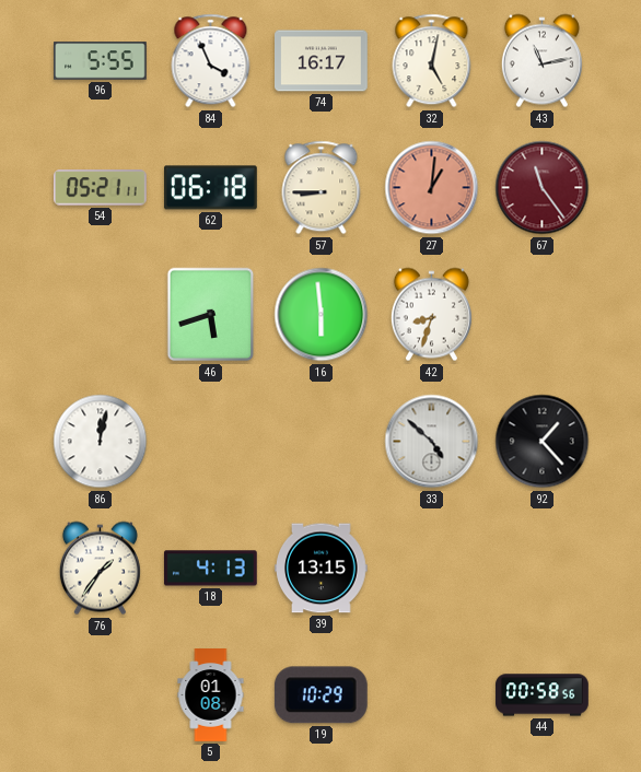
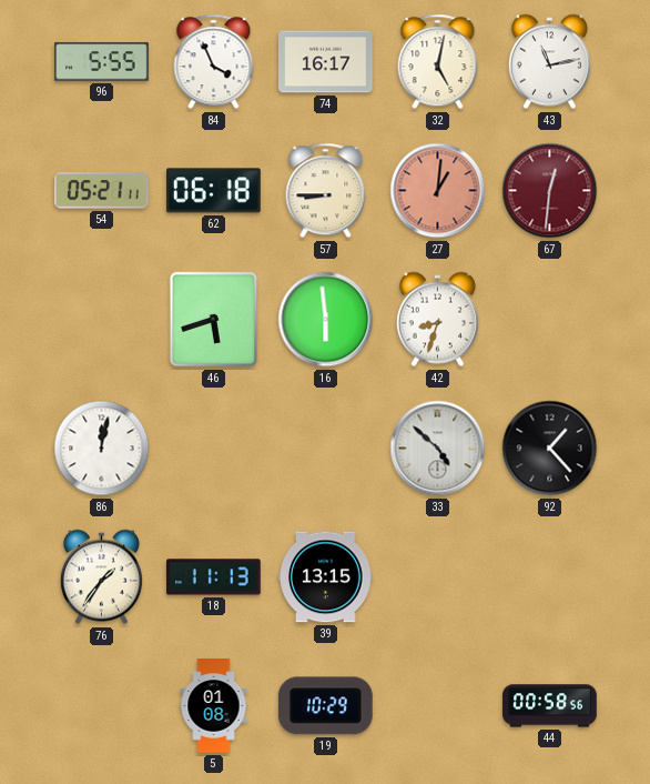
67: 11:24 -> 12:31 (550, 191)
18: 4:13 -> 11:13 (213, 577)
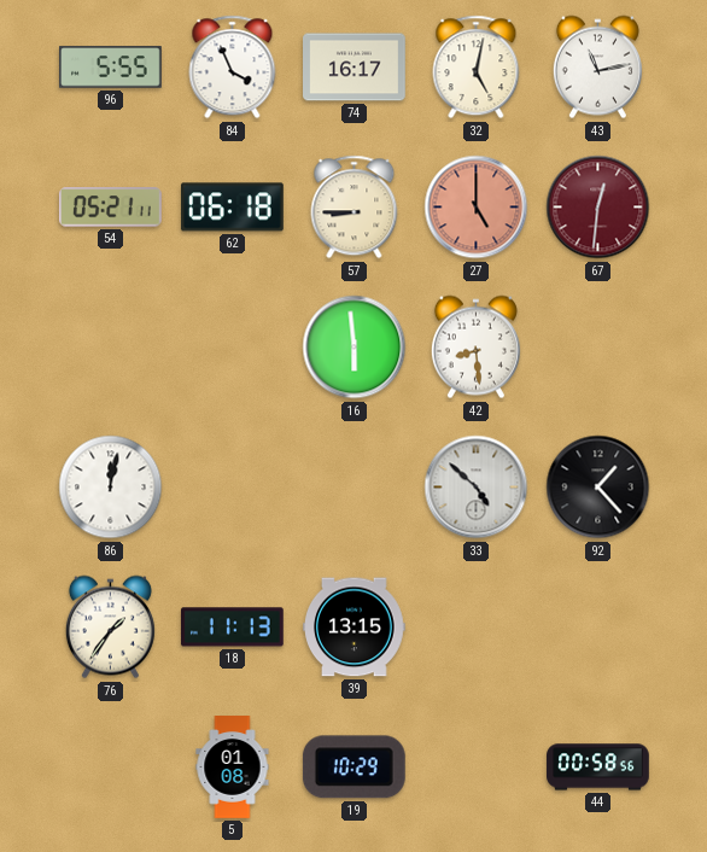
27: 1:01 -> 5:00 (477, 208)
46: 5:42 -> none (214, 320)
42: 8:33 -> 8:29 (475, 348)
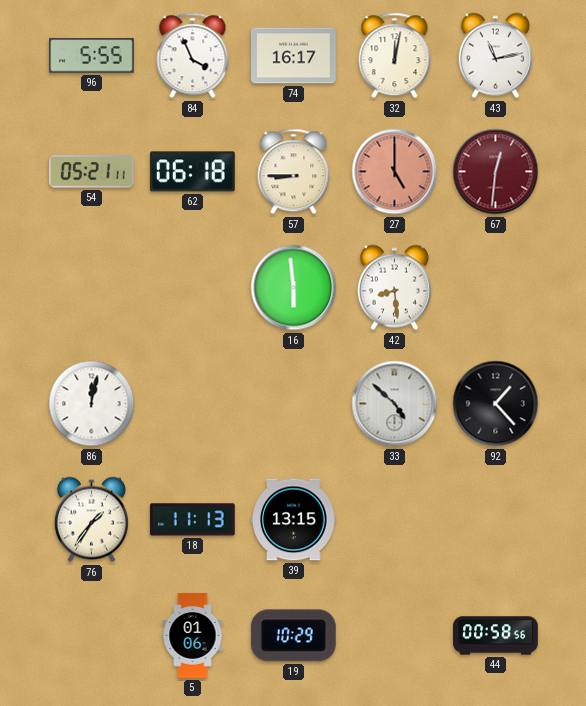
32: 5:02 -> 12:02 (395, 56)
5: 01:08 -> 01:06 (193, 636)
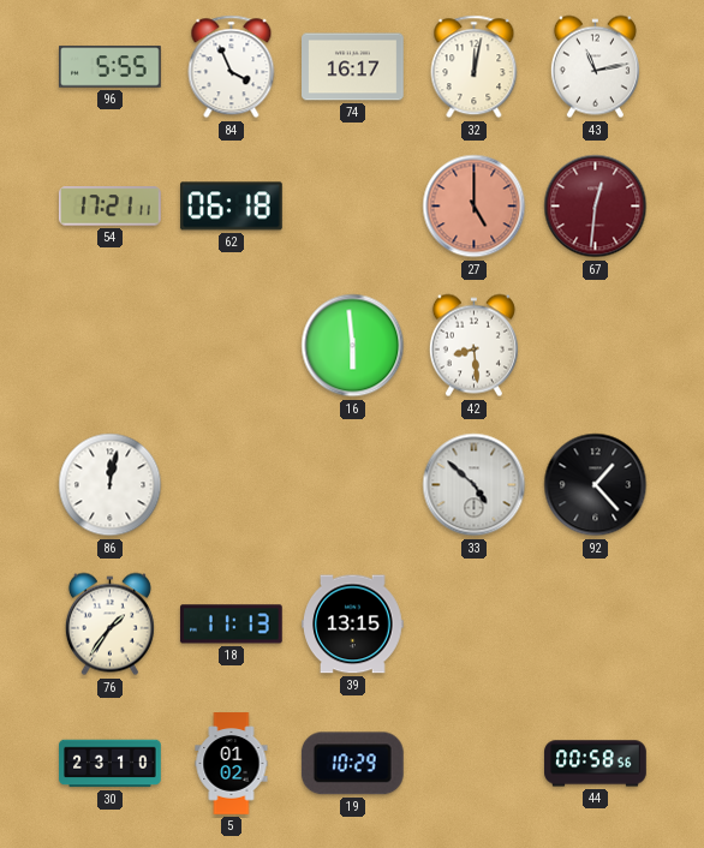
54: 05:21 -> 17:21 (111, 207)
57: 8:45 -> none (294, 172)
30: none -> 23:10 (111, 764)
5: 01:06 -> 01:02 (232, 764)
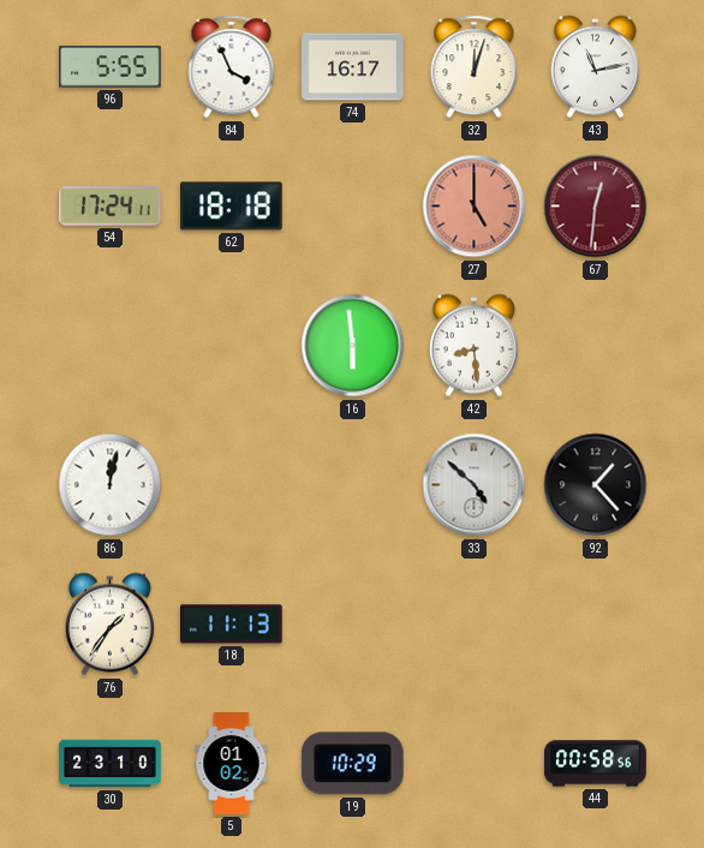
32: 12:02 -> 12:03 (475, 67)
54: 17:21 -> 17:24 (111, 207)
62: 06:18 -> 18:18 (232, 207)
39: 13:15 -> none (353, 625)
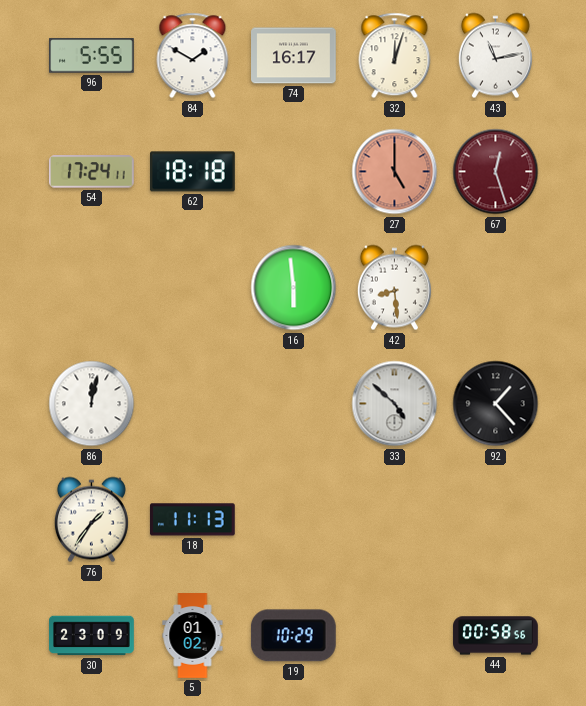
84: 3:56 -> 1:50 (193, 56)
67: 12:31 -> 12:27 (496, 172)
30: 23:10 -> 23:09 (92, 636)
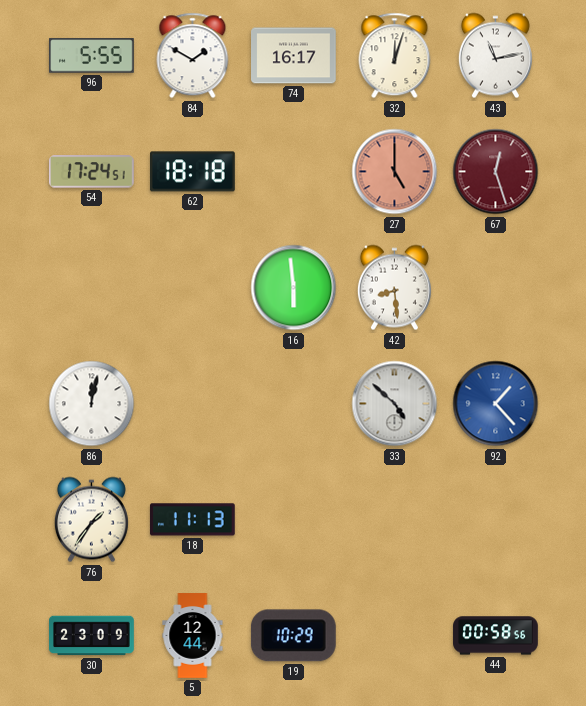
54: 17:24:11 -> 17:24:51 (92, 172)
92 dial: black -> blue (496, 404)
5: 01:02 -> 12:44 (193, 636)
